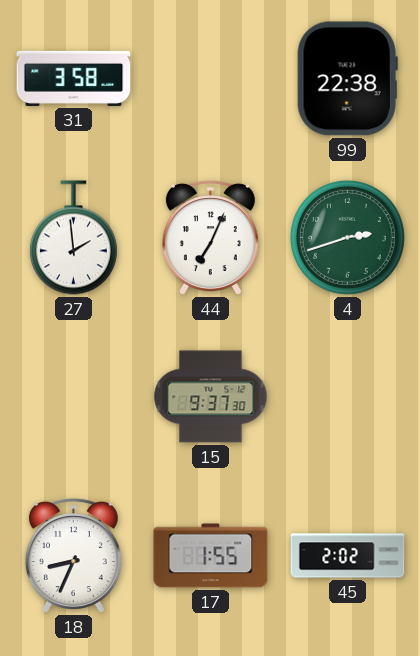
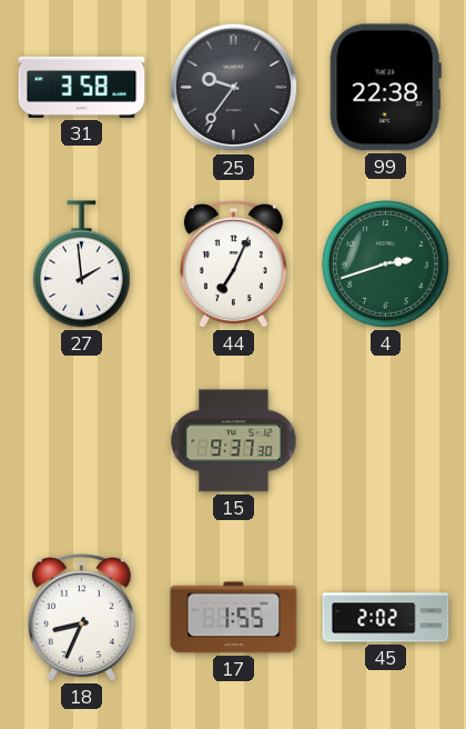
25: none -> 9:36 (234, 88)
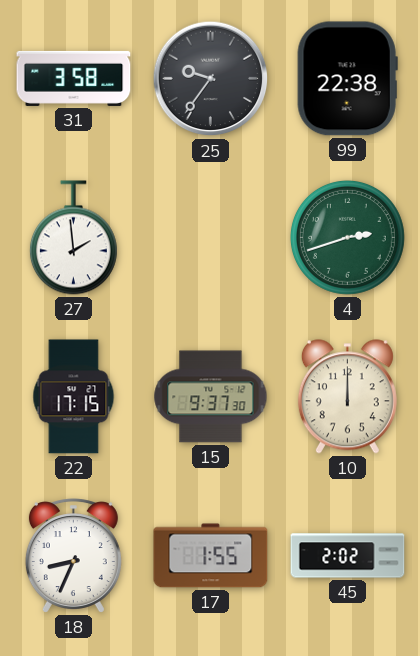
44: 7:04 -> none (233, 264)
22: none -> 17:15 (74, 397)
10: none -> 12:00 (347, 397)
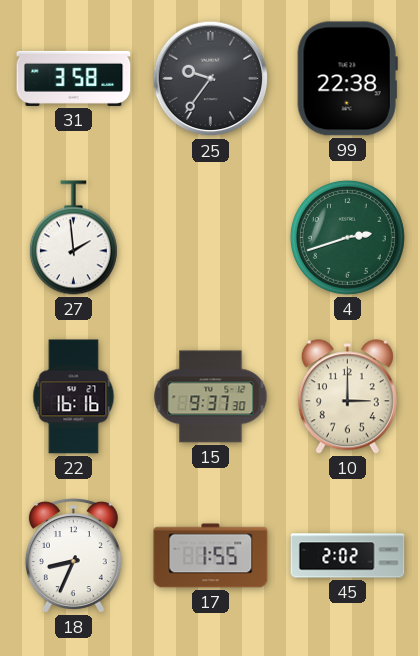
22: 17:15 -> 16:16 (74, 397)
10: 12:00 -> 3:00 (347, 397)
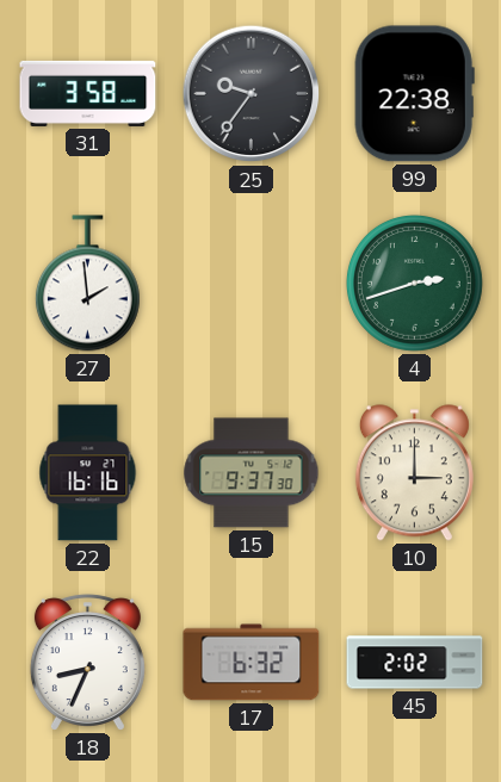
17: 1:55 -> 6:32 (252, 663)
